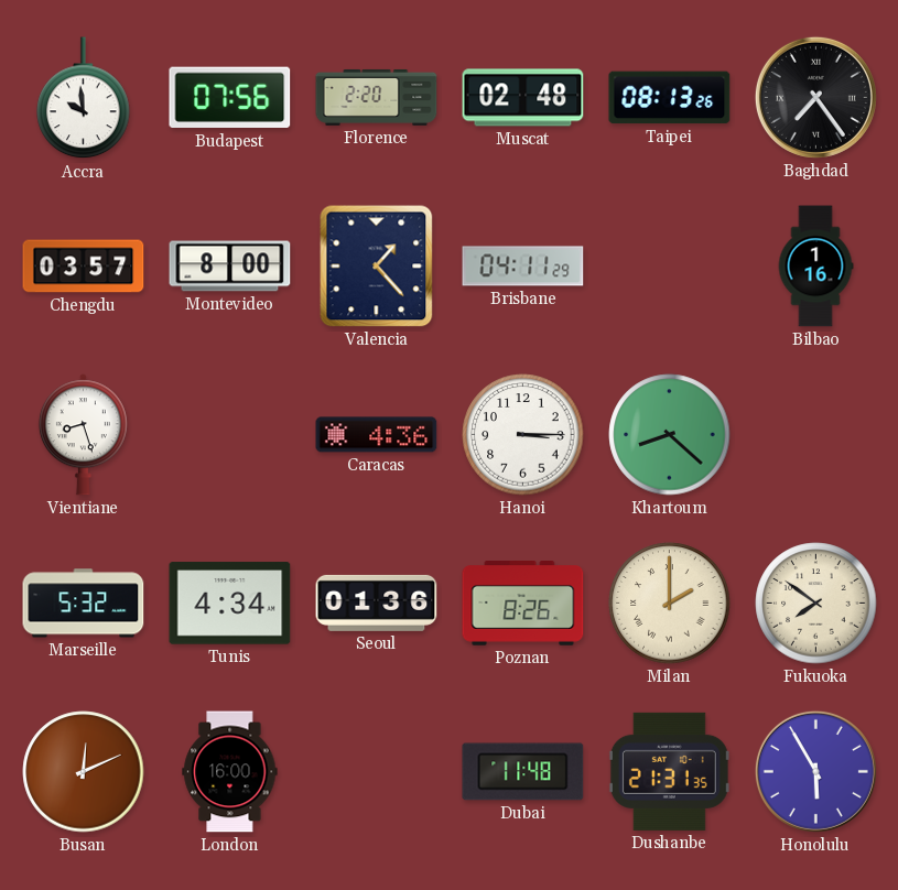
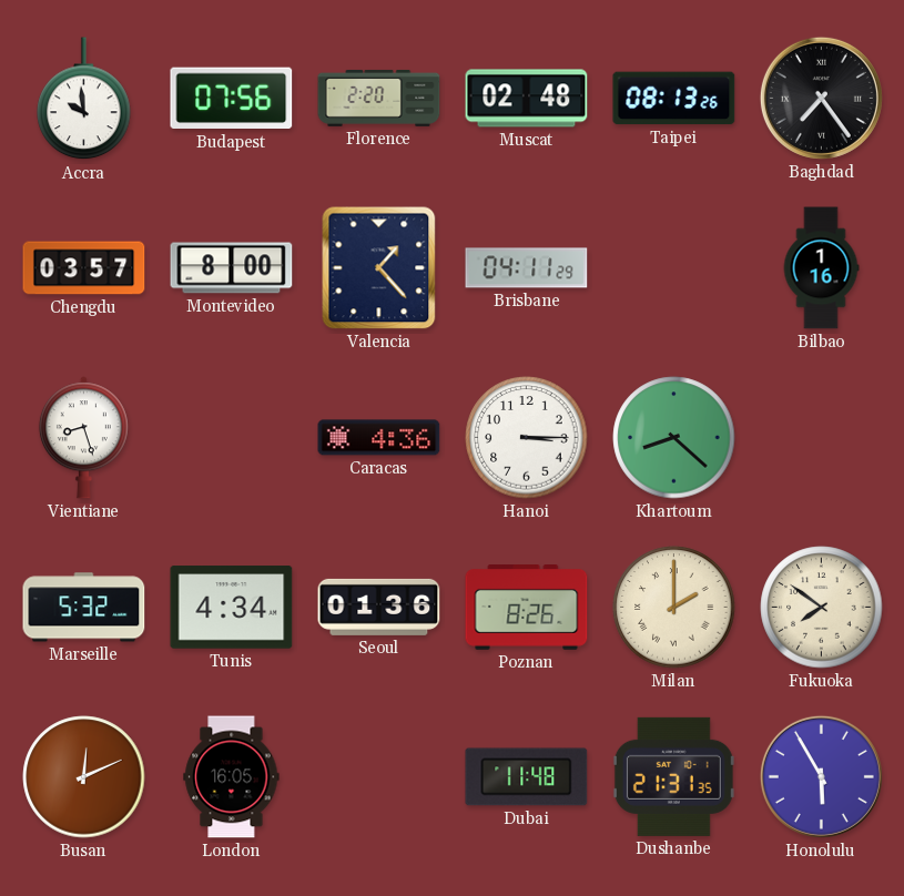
London: 16:00 -> 16:05 (232, 777)
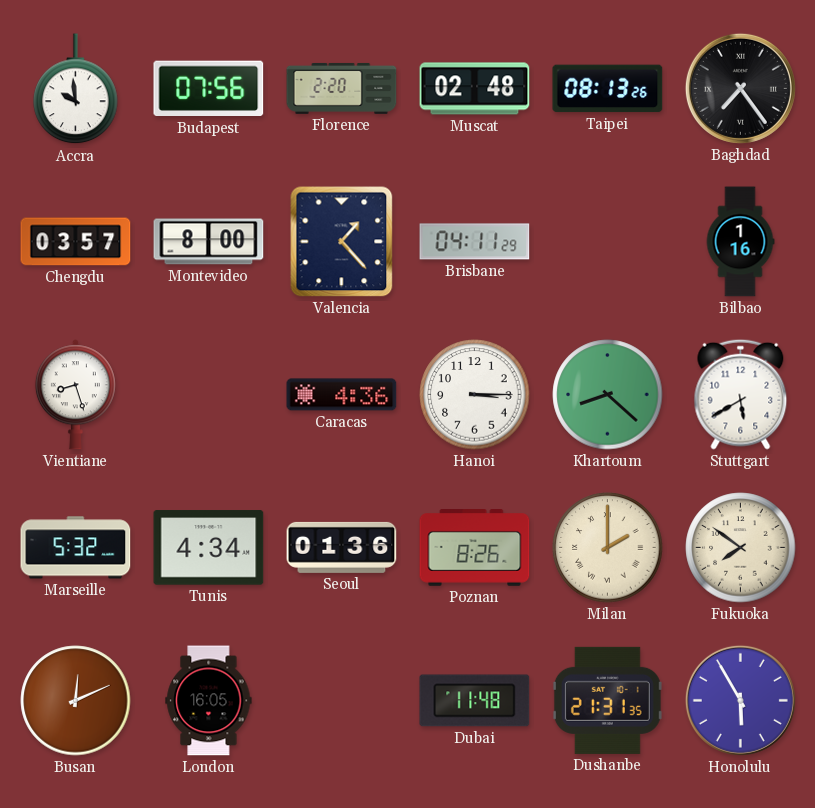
Stuttgart: none -> 5:40 (741, 394)
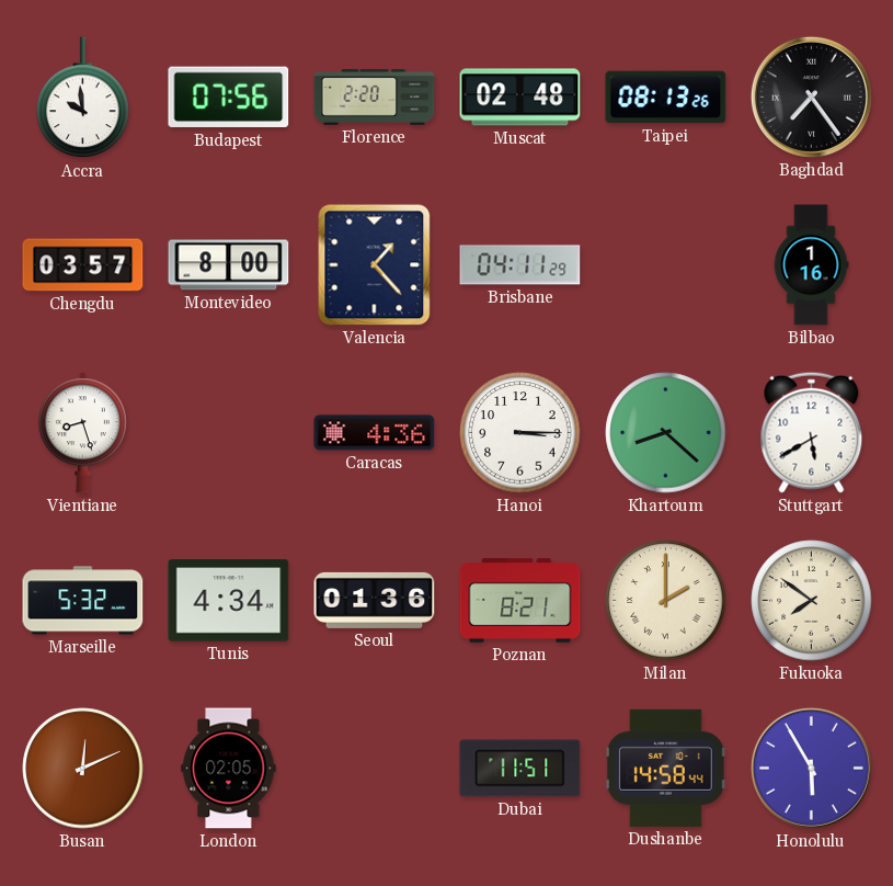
Poznan: 8:26 -> 8:21 (520, 601)
London: 16:05 -> 02:05 (229, 769)
Dubai: 11:48 -> 11:51 (520, 769)
Dushanbe: 21:31 -> 14:58 (665, 768)
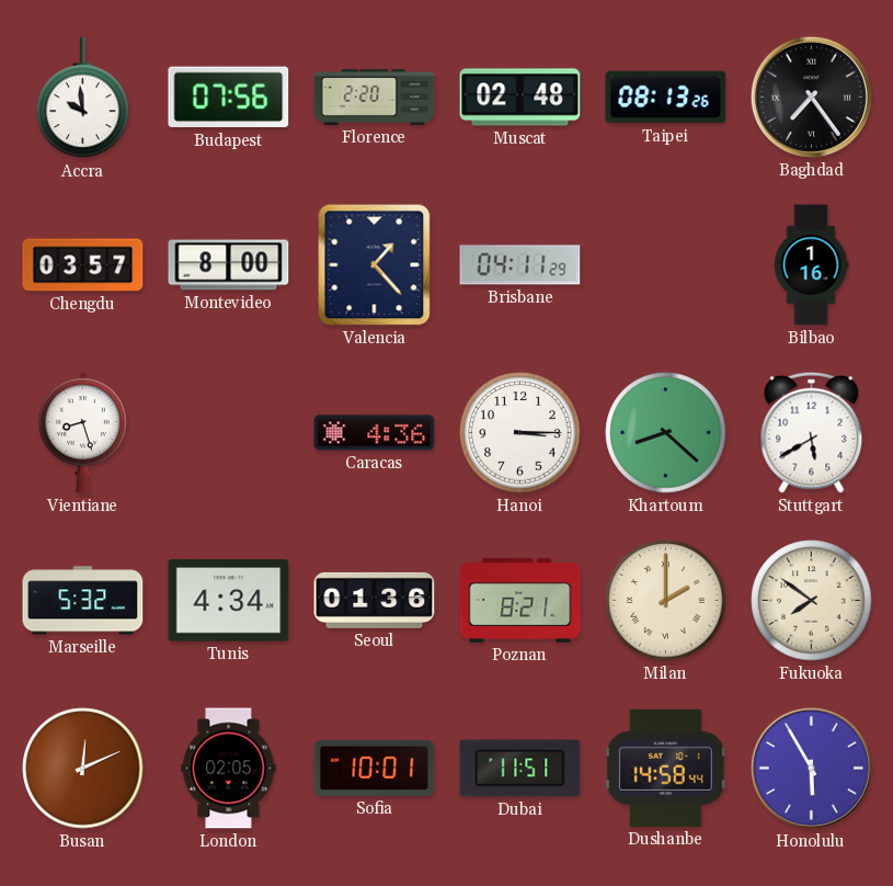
Sofia: none -> 10:01 (375, 768)
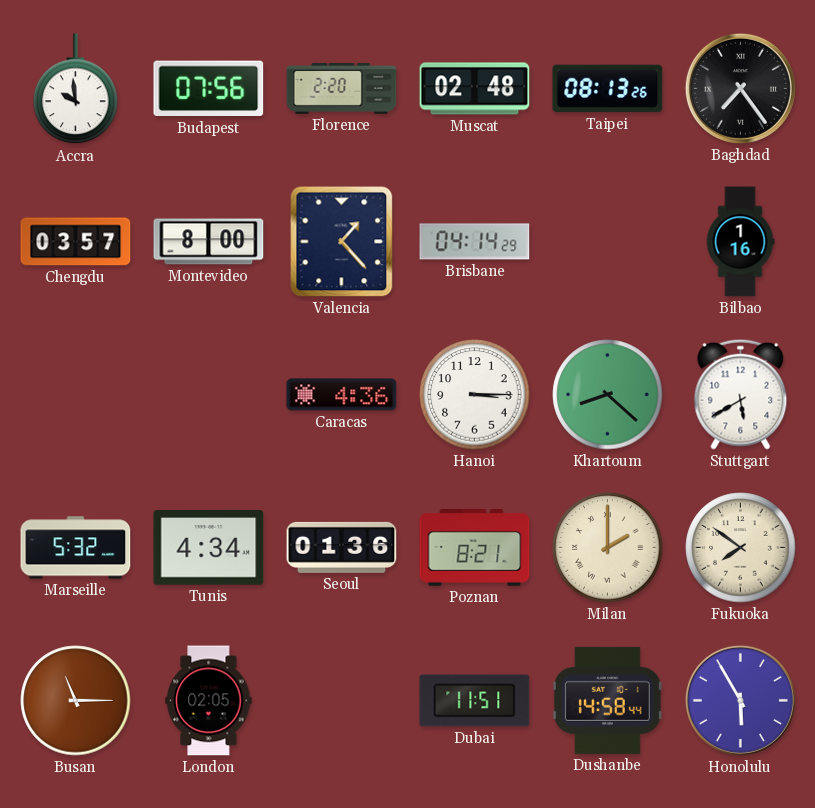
Brisbane: 04:11 -> 04:14 (475, 242)
Vientiane: 8:27 -> none (82, 433)
Busan: 12:11 -> 11:15 (76, 701)
Sofia: 10:01 -> none (375, 768)
